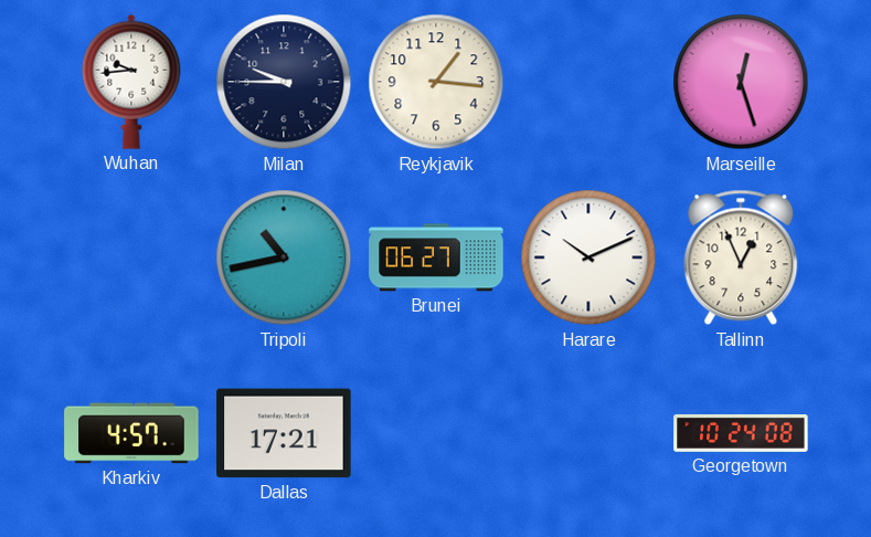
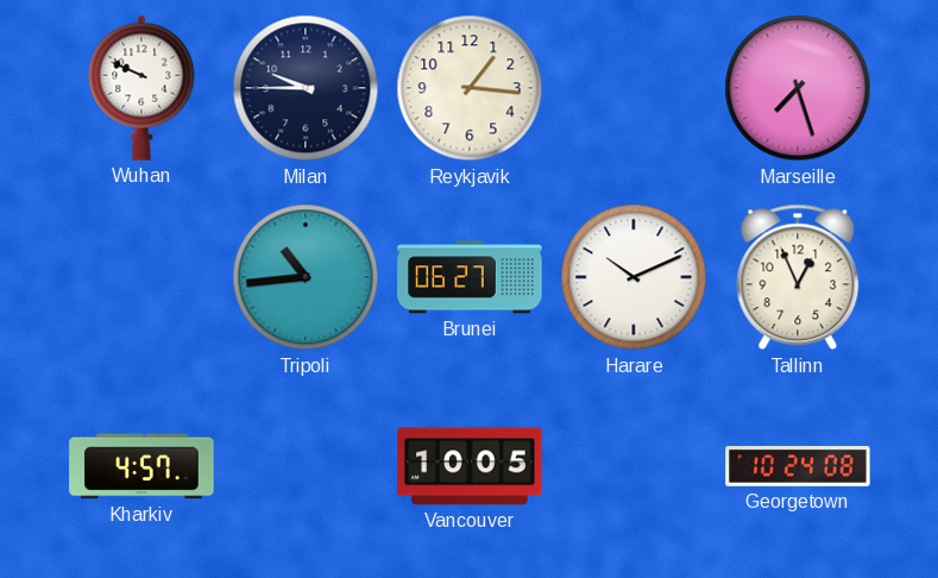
Wuhan: 9:44 -> 9:49 (141, 88)
Marseille: 12:27 -> 7:27 (798, 88)
Tripoli: 10:43 -> 10:44 (306, 277)
Dallas: 17:21 -> none (284, 433)
Vancouver: none -> 10:05 (470, 466)
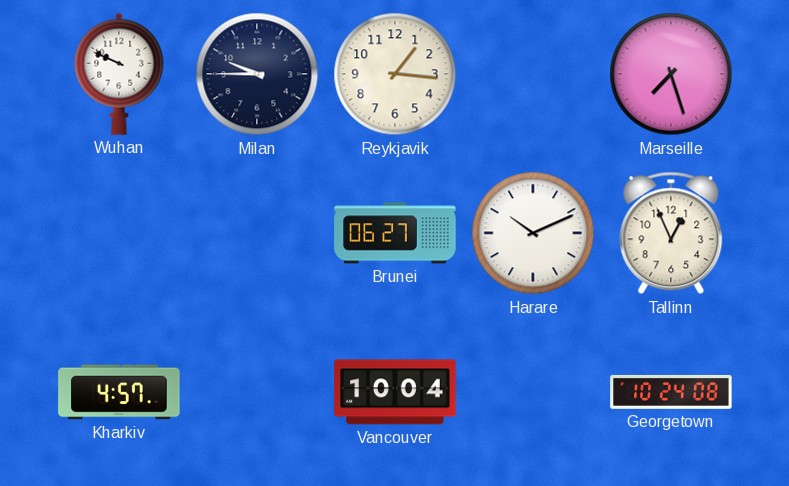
Tripoli: 10:44 -> none (306, 277)
Vancouver: 10:05 -> 10:04 (395, 392)
